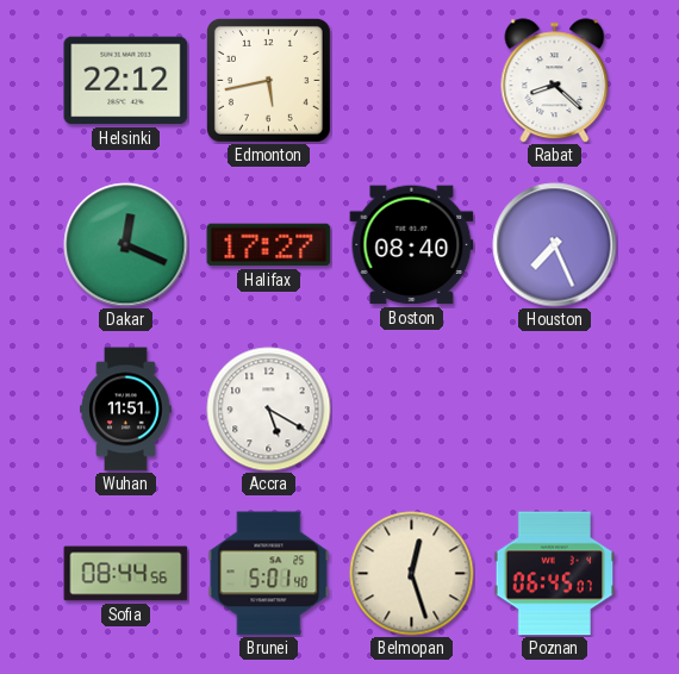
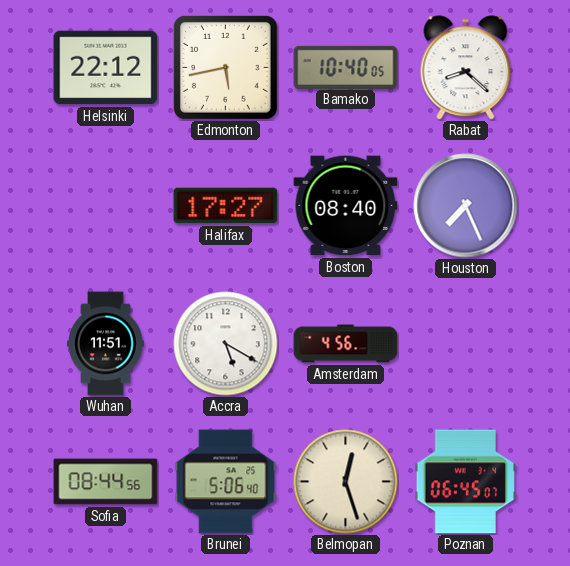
Bamako: none -> 10:40 (346, 67)
Dakar: 12:19 -> none (126, 245)
Amsterdam: none -> 4:56 (346, 344)
Brunei: 5:01 -> 5:06 (226, 482)
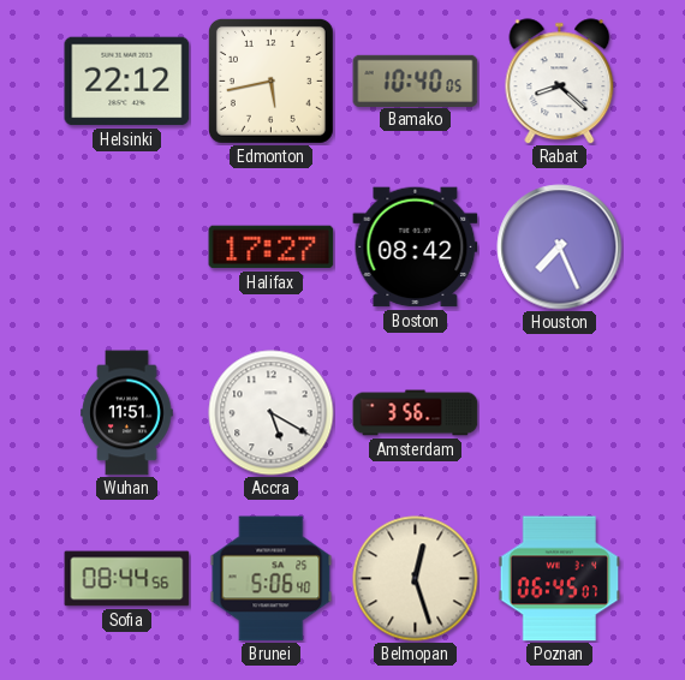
Boston: 08:40 -> 08:42 (416, 247)
Amsterdam: 4:56 -> 3:56 (416, 413)
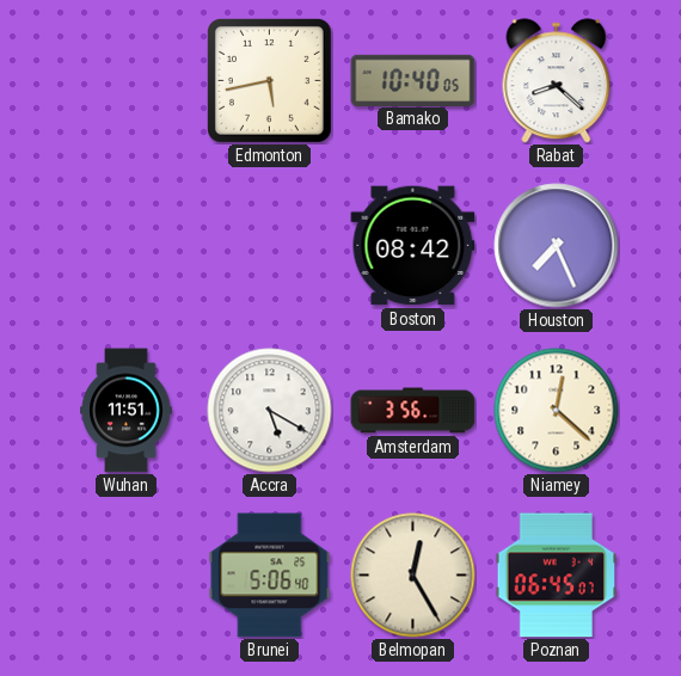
Helsinki: 22:12 -> none (127, 82)
Halifax: 17:27 -> none (272, 247)
Niamey: none -> 12:22 (557, 411)
Sofia: 08:44 -> none (127, 579)
Belmopan: 12:27 -> 12:25 (413, 576)
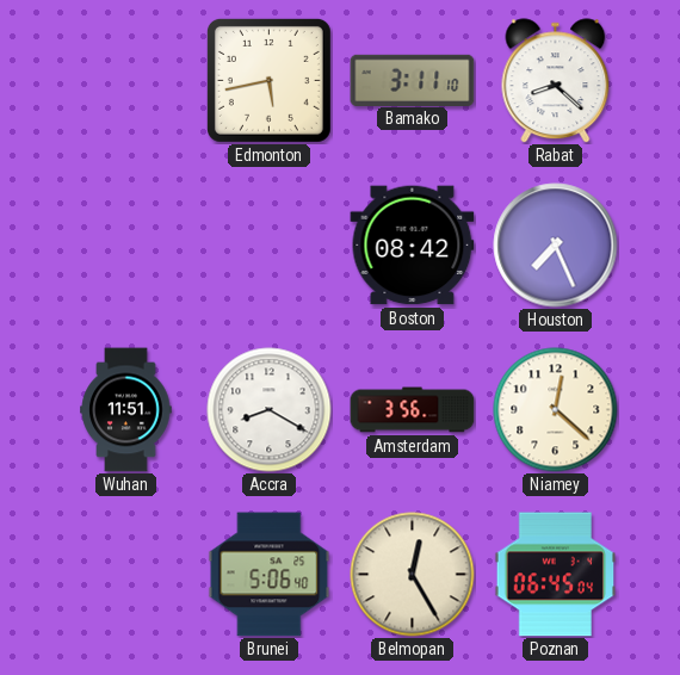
Bamako: 10:40 -> 3:11 (413, 80)
Accra: 5:20 -> 8:20 (270, 410)
Poznan: 06:45:07 -> 06:45:04 (556, 575)
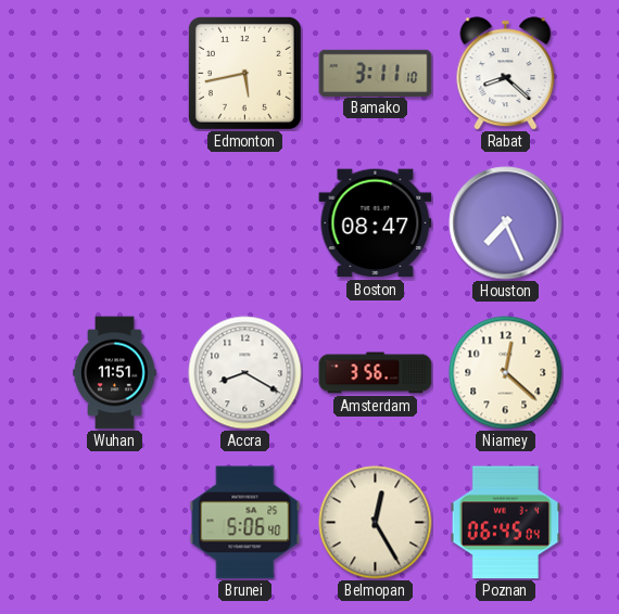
Boston: 08:42 -> 08:47 (376, 223)
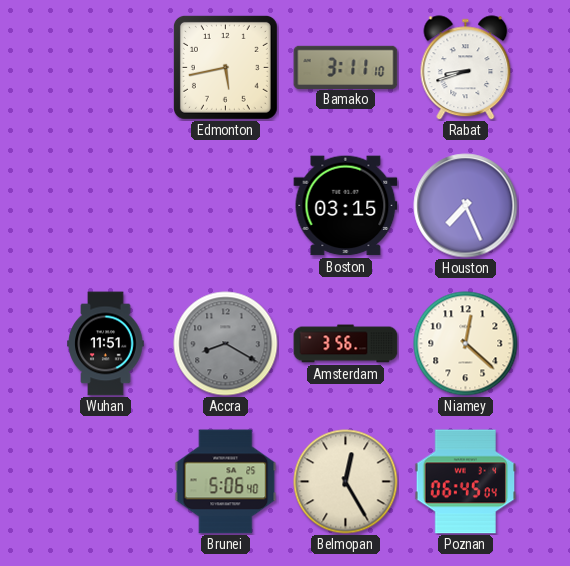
Rabat: 8:22 -> 8:42 (466, 68)
Boston: 08:47 -> 03:15 (346, 206)
Accra dial: white -> grey (226, 344)
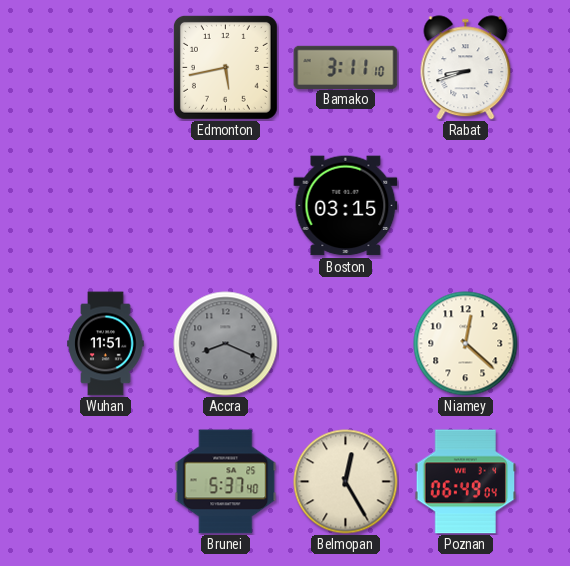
Houston: 7:26 -> none (466, 206)
Accra: 8:20 -> 8:19 (226, 344)
Amsterdam: 3:56 -> none (346, 344)
Brunei: 5:06 -> 5:37 (226, 482)
Poznan: 06:45 -> 06:49 (466, 482)
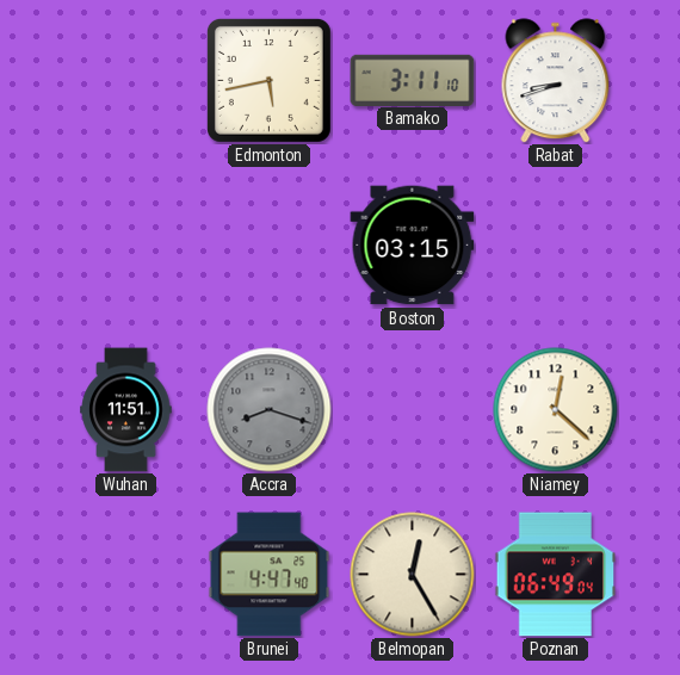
Accra: 8:19 -> 8:18 (270, 410)
Brunei: 5:37 -> 4:47 (270, 575)
